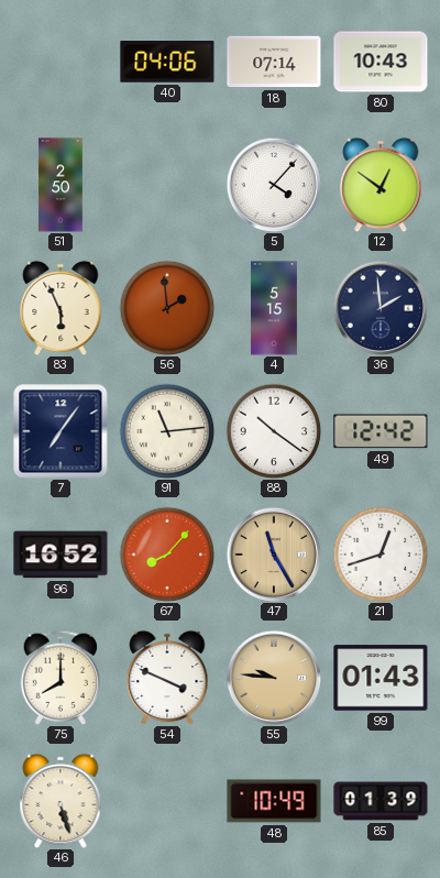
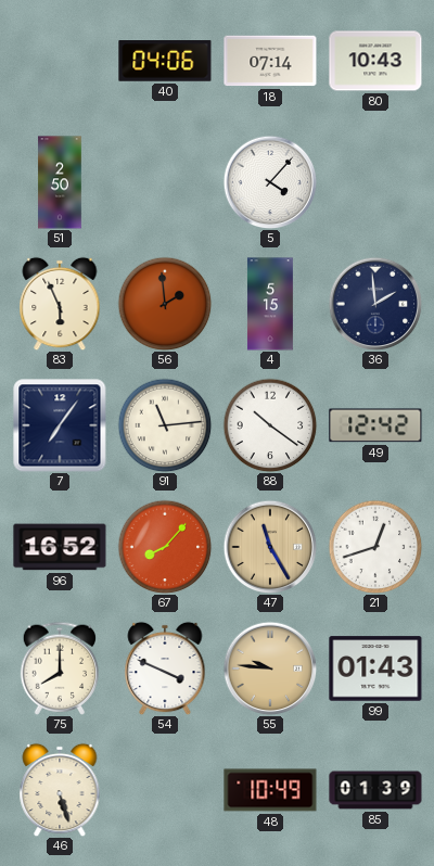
12: 12:51 -> none (381, 185)
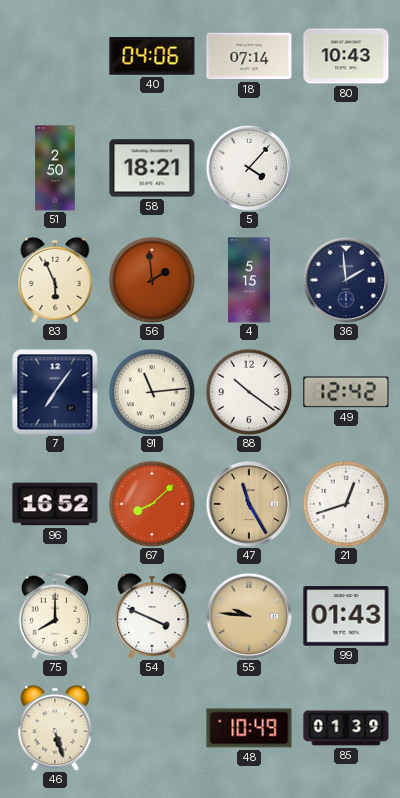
58: none -> 18:21 (152, 168)
67: 8:07 -> 8:08 (152, 504)
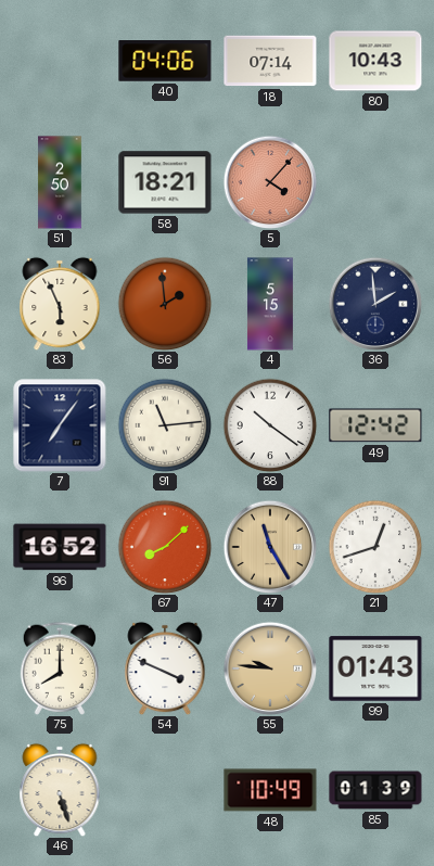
5 dial: white -> salmon (270, 182)
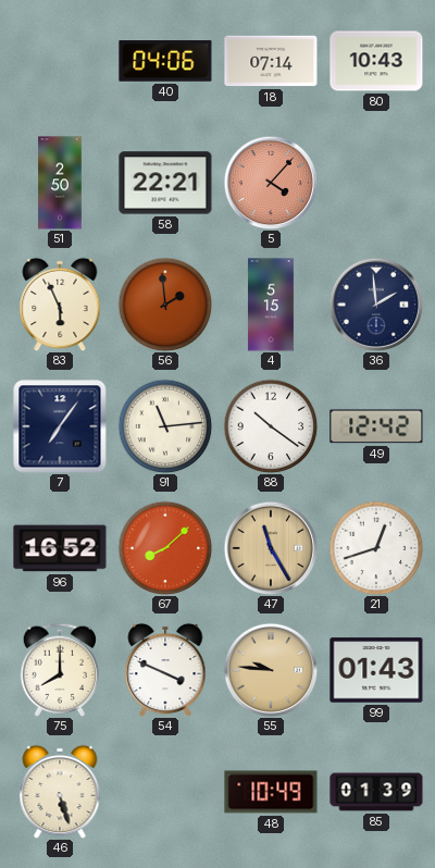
58: 18:21 -> 22:21 (165, 183)
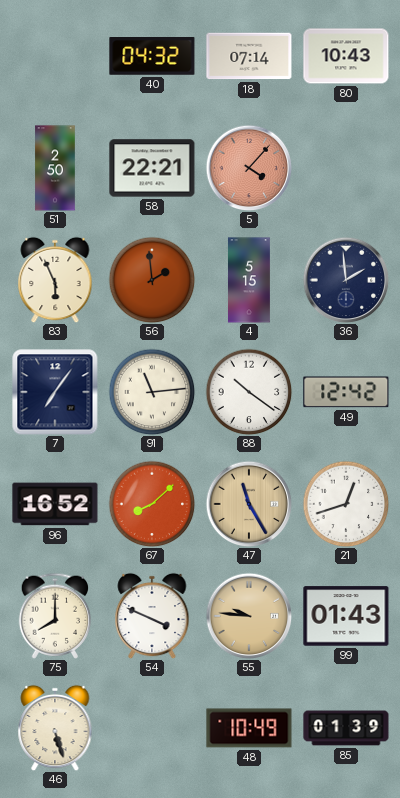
40: 04:06 -> 04:32 (152, 57)
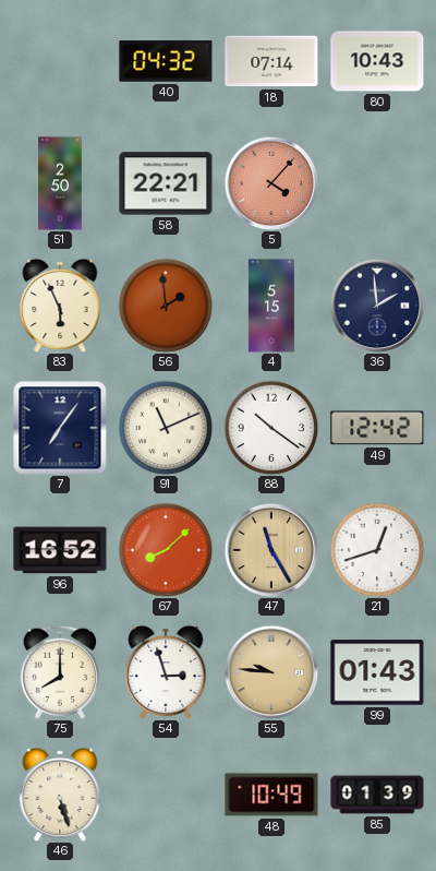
91: 11:14 -> 11:11 (166, 428)
54: 3:49 -> 2:57 (166, 672)
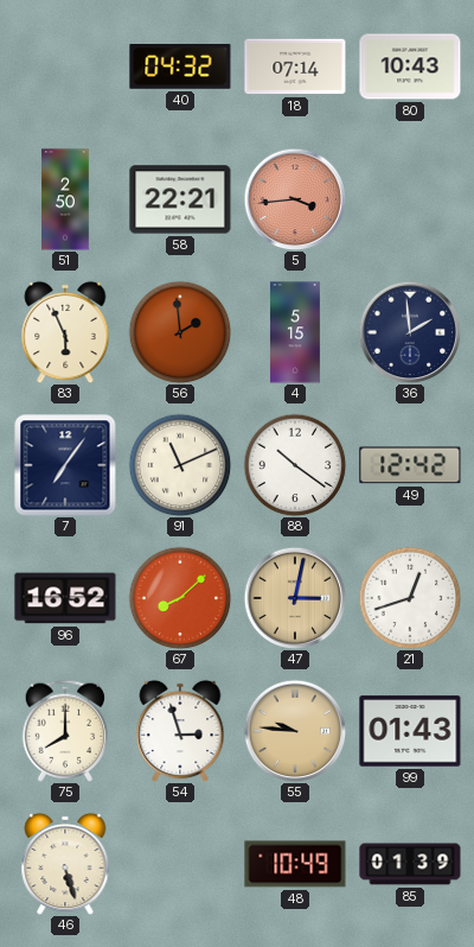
5: 4:07 -> 3:44 (295, 199)
47: 11:25 -> 3:02 (295, 598)
